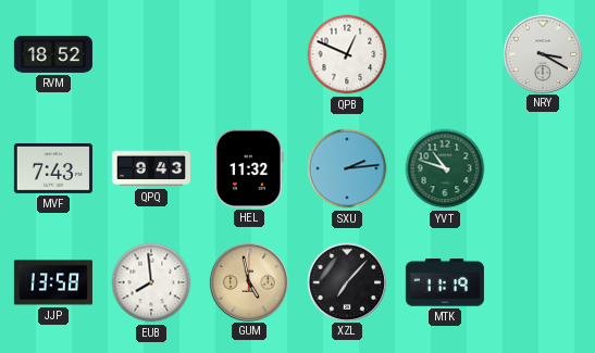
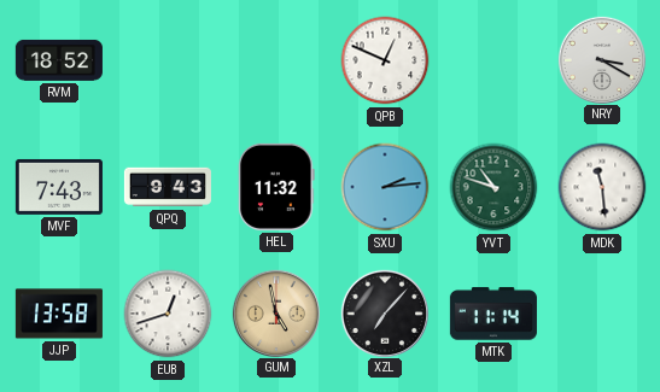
MDK: none -> 11:29 (602, 187)
EUB: 7:59 -> 12:42 (168, 314)
MTK: 11:19 -> 11:14 (493, 314)
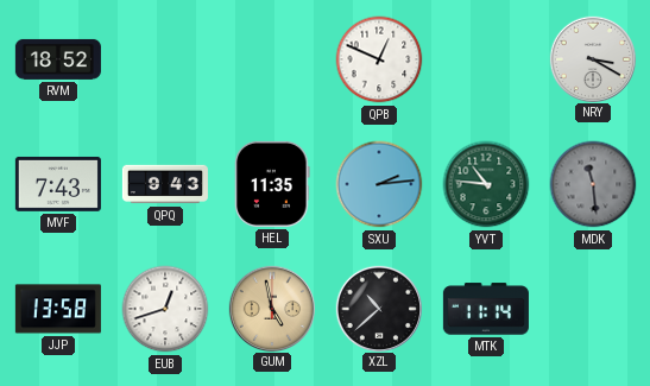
HEL: 11:32 -> 11:35 (272, 184)
YVT: 10:48 -> 10:46 (486, 184)
MDK dial: white -> grey (593, 184)
XZL: 7:07 -> 10:38 (378, 308)
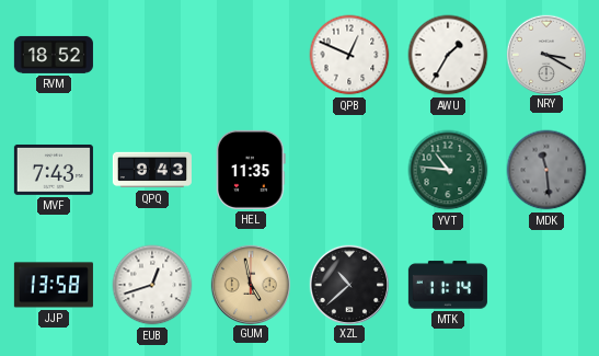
AWU: none -> 1:35 (448, 55)
SXU: 2:14 -> none (379, 184)
